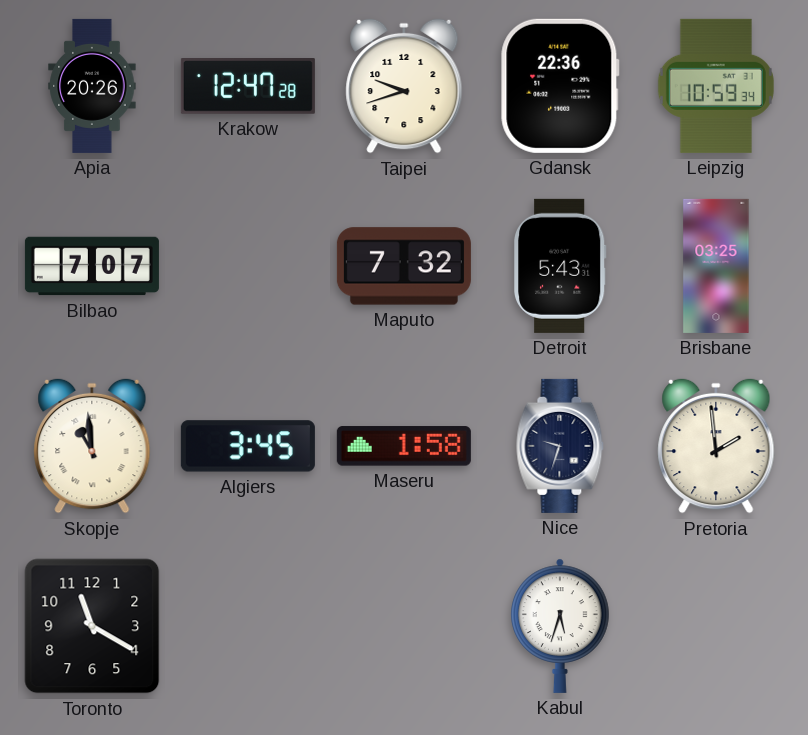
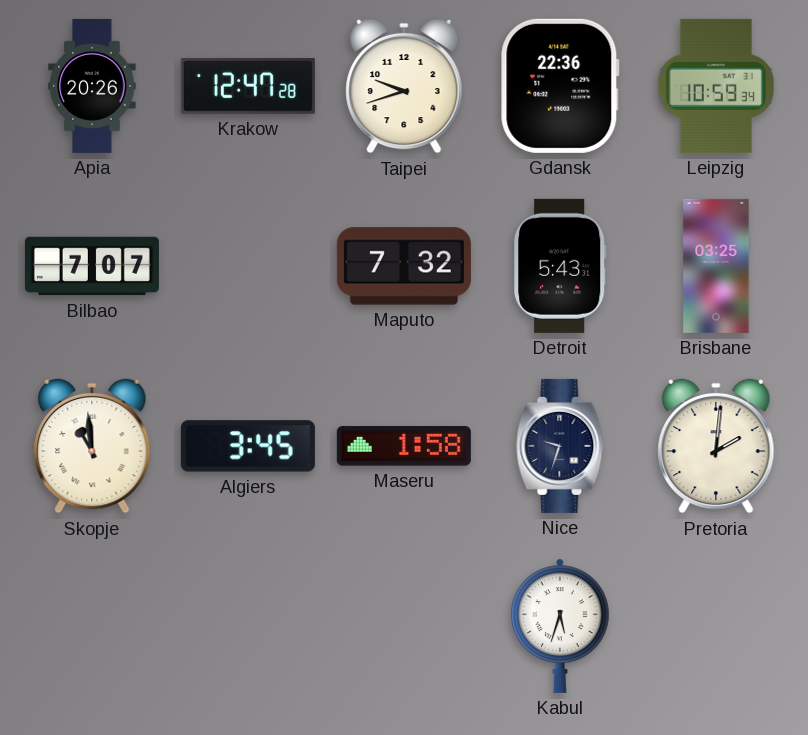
Pretoria: 1:59 -> 2:01 (716, 446)
Toronto: 11:20 -> none (92, 626)
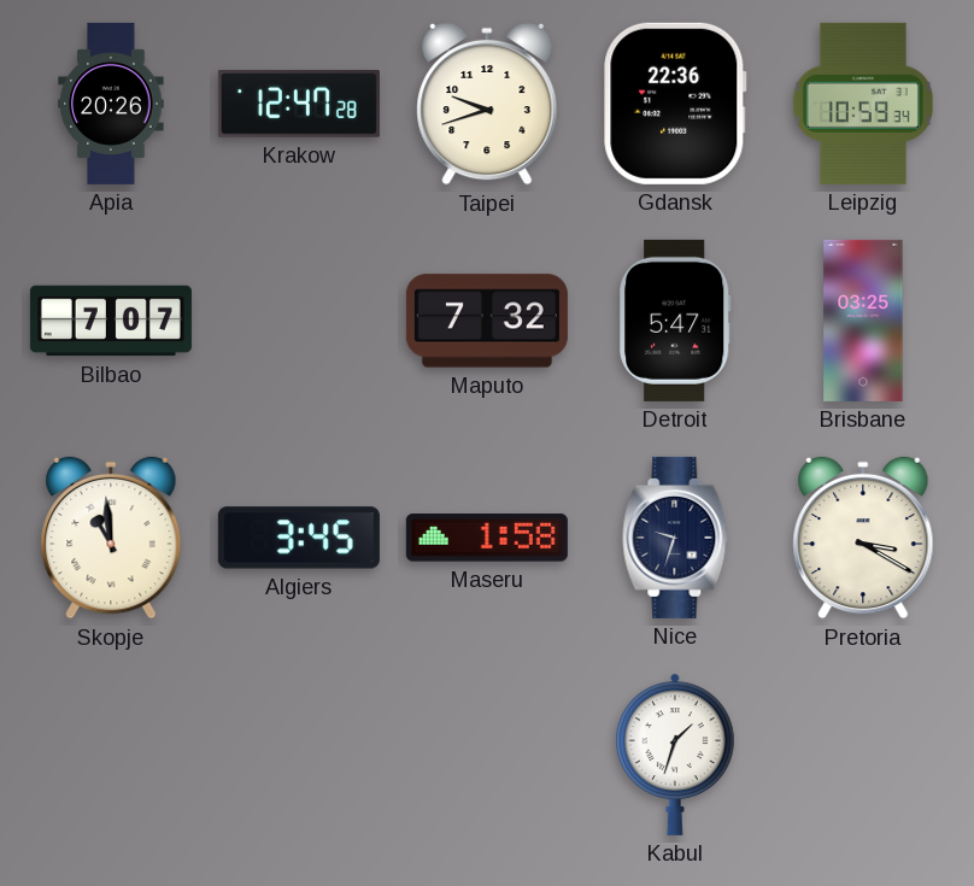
Detroit: 5:43 -> 5:47 (676, 321)
Pretoria: 2:01 -> 3:20 (863, 538)
Kabul: 5:33 -> 1:33 (675, 755)
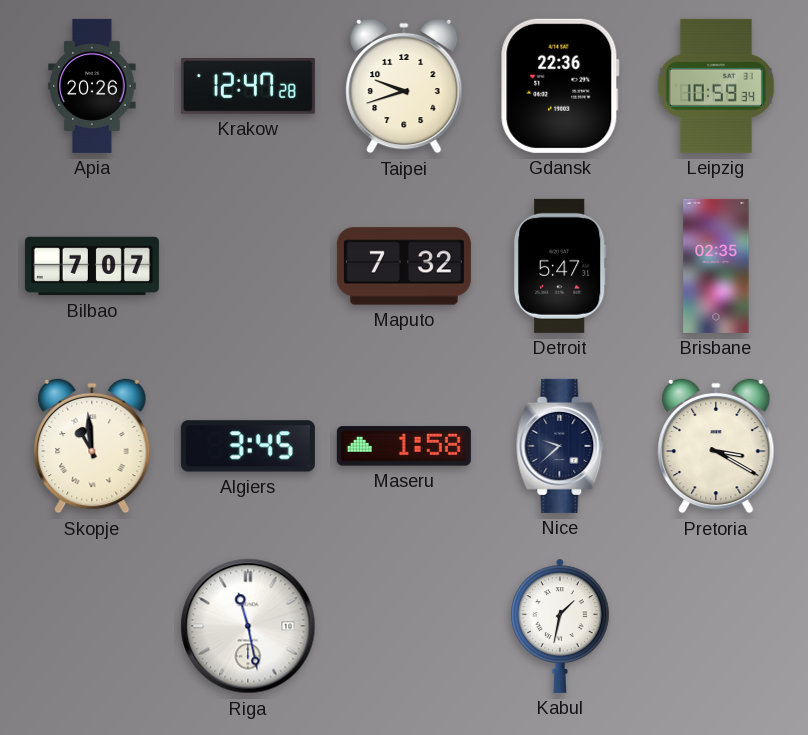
Brisbane: 03:25 -> 02:35 (716, 266)
Nice: 9:33 -> 9:38 (560, 446)
Riga: none -> 11:28 (248, 626)
Kabul: 1:33 -> 1:32 (560, 626)
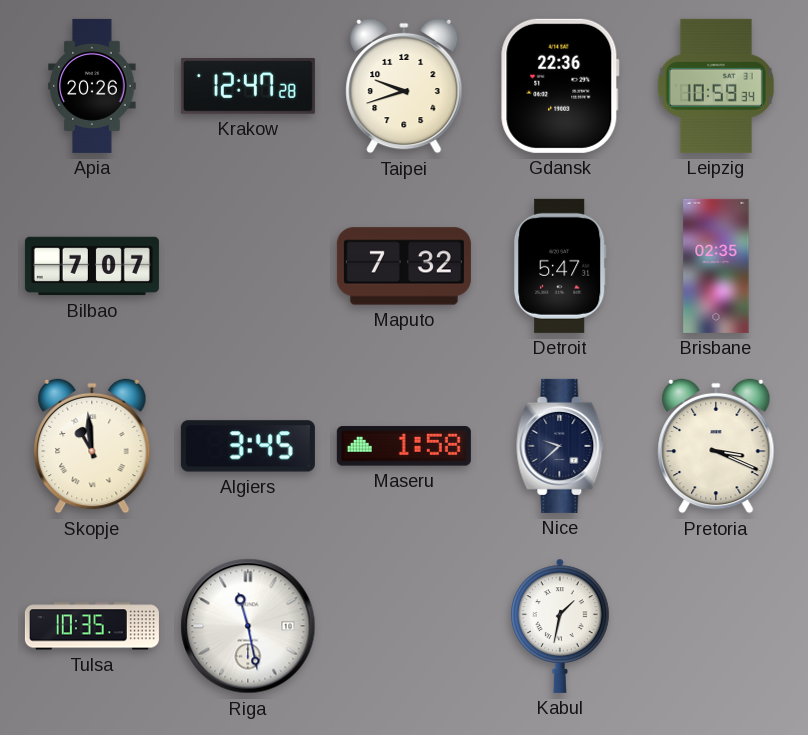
Pretoria: 3:20 -> 3:19 (716, 446)
Tulsa: none -> 10:35 (92, 626)
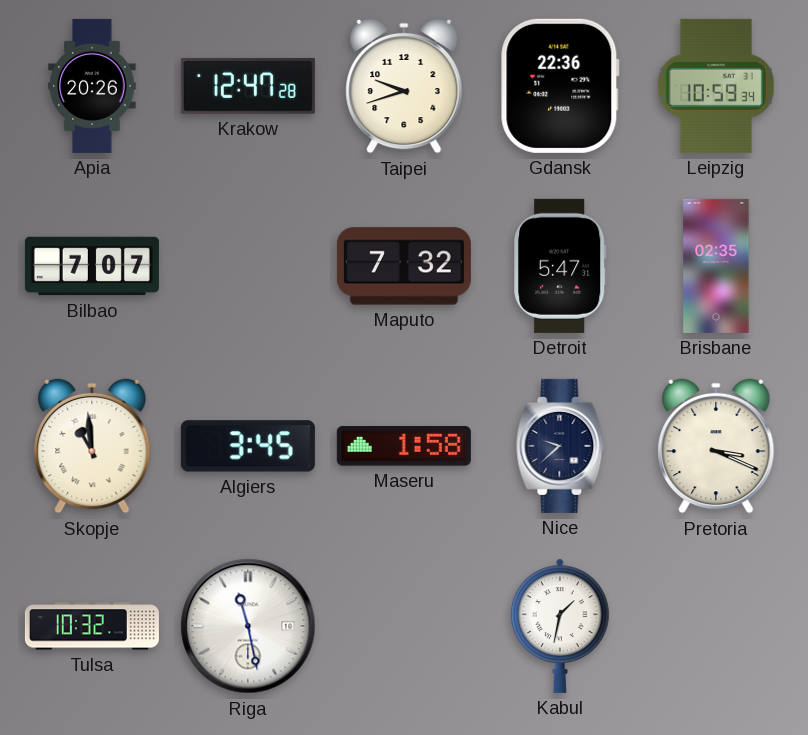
Tulsa: 10:35 -> 10:32 (92, 626)
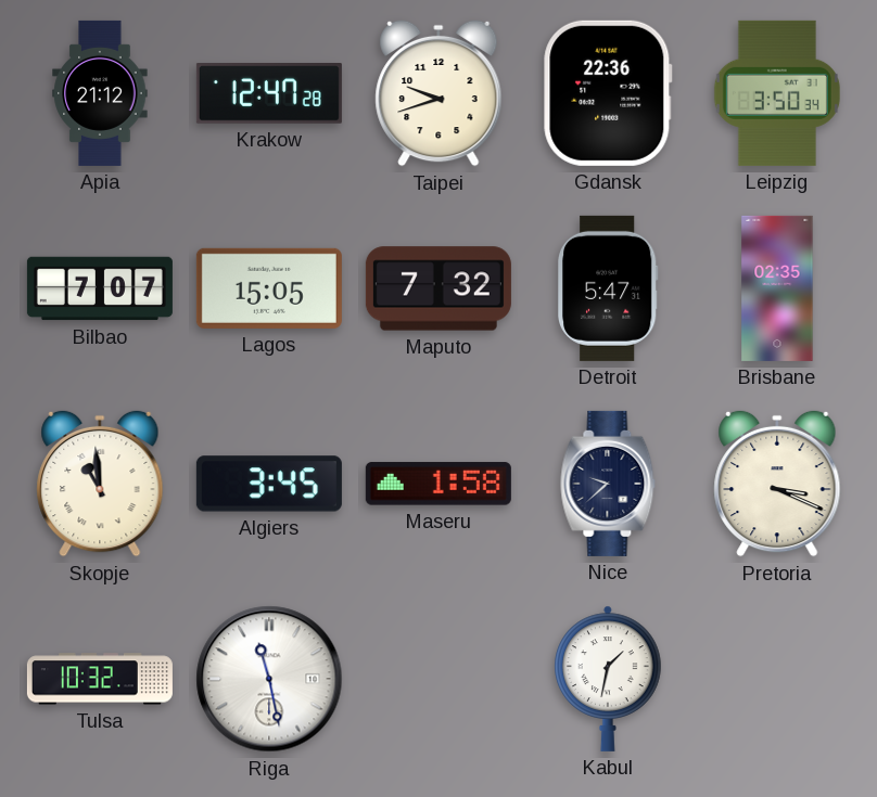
Apia: 20:26 -> 21:12 (100, 93)
Leipzig: 10:59 -> 3:50 (777, 93)
Lagos: none -> 15:05 (269, 288)
